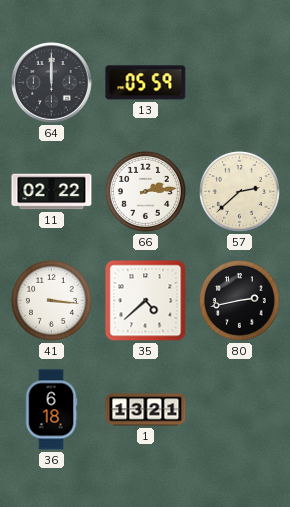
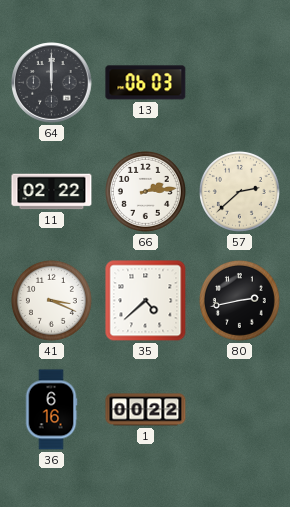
13: 05:59 -> 06:03 (146, 83)
41: 3:16 -> 3:19 (51, 300)
36: 6:18 -> 6:16 (51, 410)
1: 13:21 -> 00:22 (146, 410)
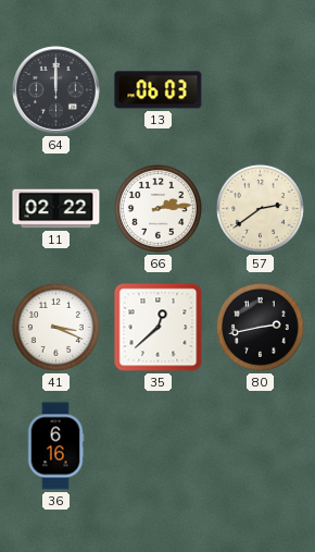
57: 2:38 -> 2:39 (260, 208)
35: 4:38 -> 12:38 (159, 328)
1: 00:22 -> none (146, 410)
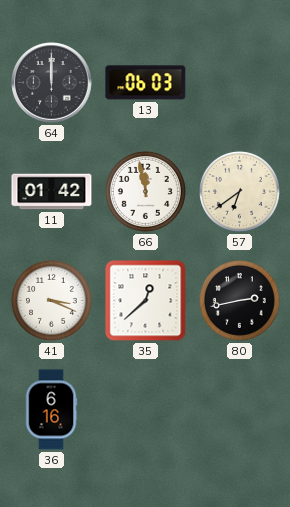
11: 02:22 -> 01:42 (52, 192)
66: 2:14 -> 11:58 (145, 191)
57: 2:39 -> 6:39 (239, 191)
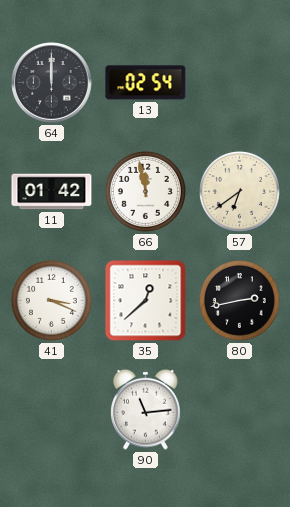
13: 06:03 -> 02:54 (146, 83)
36: 6:16 -> none (51, 410)
90: none -> 11:14 (146, 409)
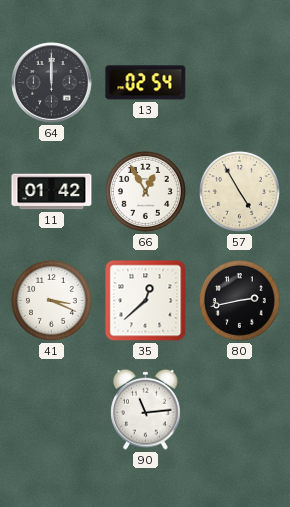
66: 11:58 -> 12:55 (145, 191)
57: 6:39 -> 4:55 (239, 191)
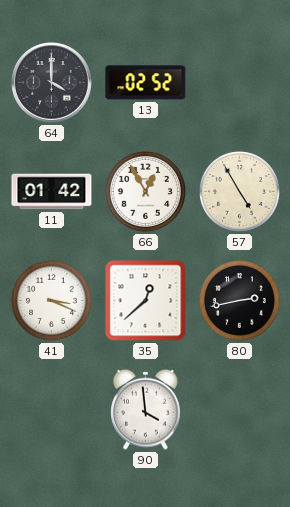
64: 12:00 -> 4:00 (52, 83)
13: 02:54 -> 02:52 (146, 83)
90: 11:14 -> 3:59 (146, 409)
